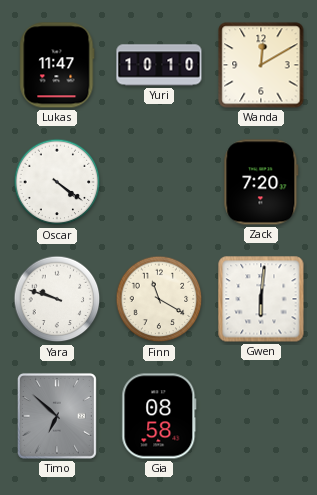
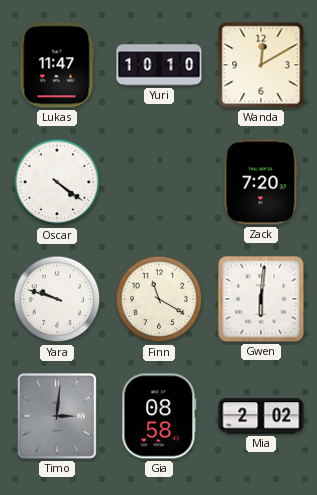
Timo: 6:52 -> 3:01 (57, 416)
Mia: none -> 2:02 (261, 416)
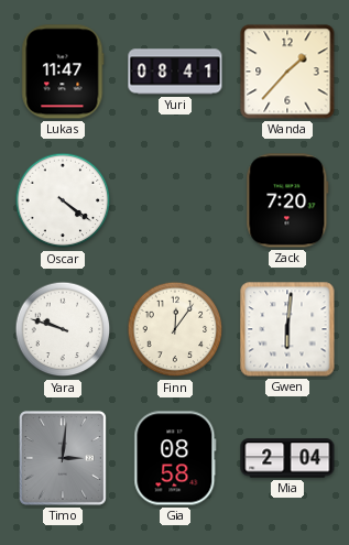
Yuri: 10:10 -> 08:41 (175, 72)
Wanda: 12:10 -> 1:37 (287, 72)
Finn: 11:20 -> 12:06 (175, 329)
Mia: 2:02 -> 2:04 (287, 458)
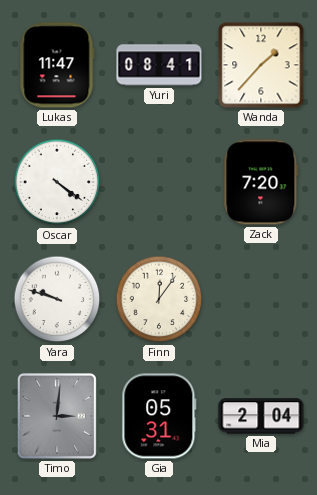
Gwen: 6:01 -> none (287, 329)
Gia: 08:58 -> 05:31 (159, 416)
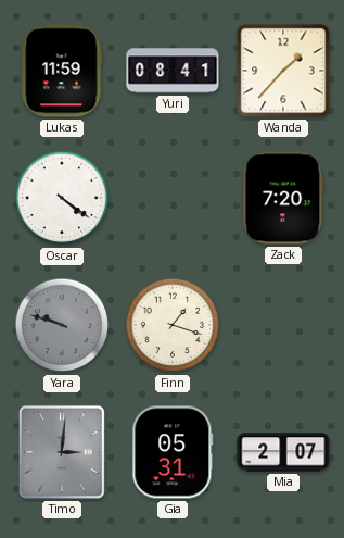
Lukas: 11:47 -> 11:59 (62, 71)
Yara dial: white -> grey (62, 325)
Finn: 12:06 -> 1:18 (173, 325)
Mia: 2:04 -> 2:07 (283, 452)
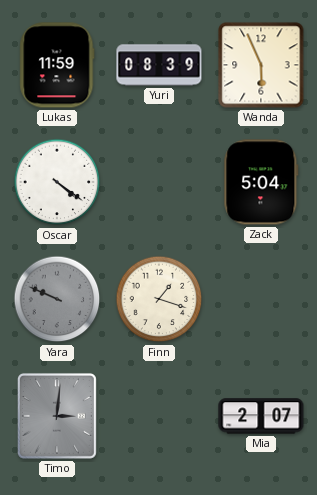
Yuri: 08:41 -> 08:39 (159, 65)
Wanda: 1:37 -> 5:56 (261, 65)
Zack: 7:20 -> 5:04 (261, 182)
Yara: 9:48 -> 9:49 (57, 299)
Gia: 05:31 -> none (173, 452)
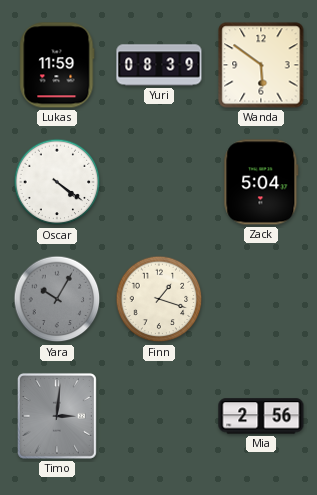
Wanda: 5:56 -> 5:51 (261, 65)
Yara: 9:49 -> 10:05 (57, 299)
Mia: 2:07 -> 2:56 (261, 416)
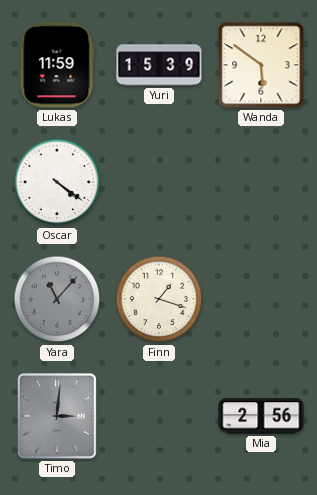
Yuri: 08:39 -> 15:39 (159, 65)
Zack: 5:04 -> none (261, 182)
Yara: 10:05 -> 11:07 (57, 299)
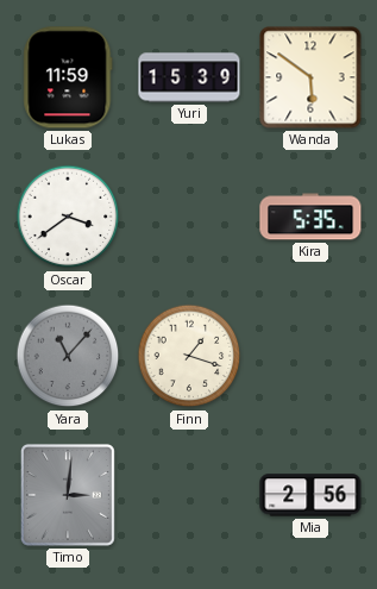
Oscar: 4:21 -> 3:39 (68, 217)
Kira: none -> 5:35 (310, 217)
